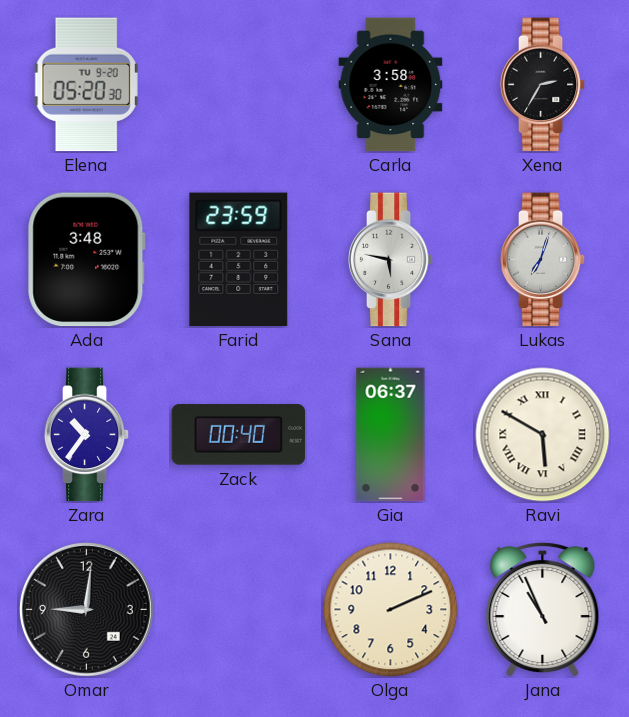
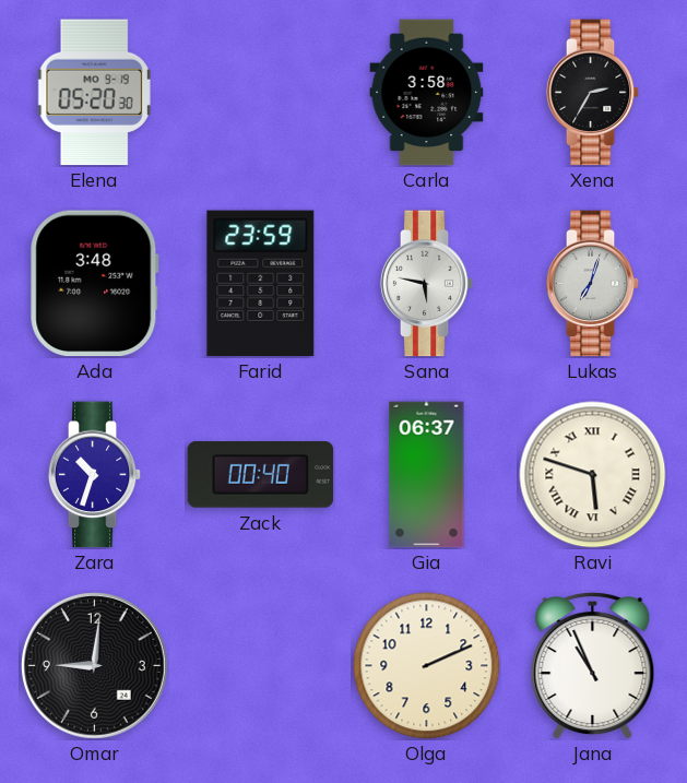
Elena date: TU 9-20 -> MO 9-19 (94, 93)
Zara: 10:36 -> 10:33 (95, 475)
Ravi: 5:50 -> 5:48 (593, 475)
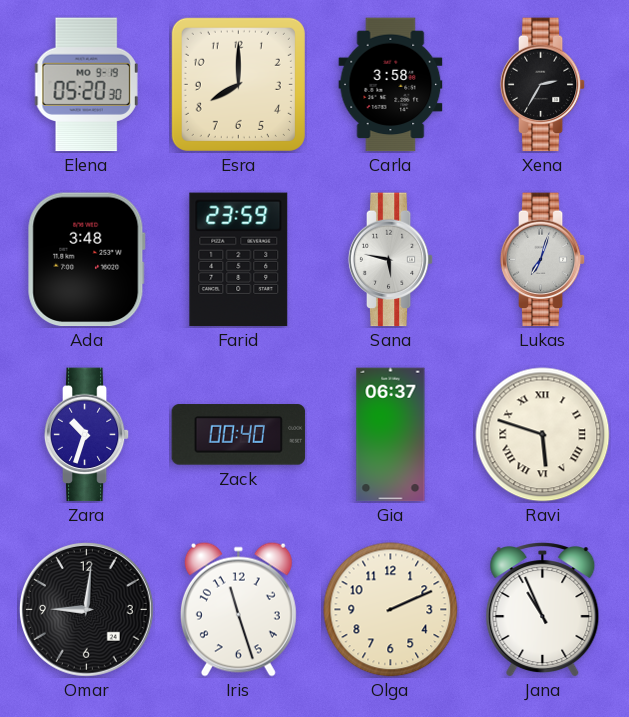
Esra: none -> 8:00 (238, 84)
Iris: none -> 11:27 (238, 609)
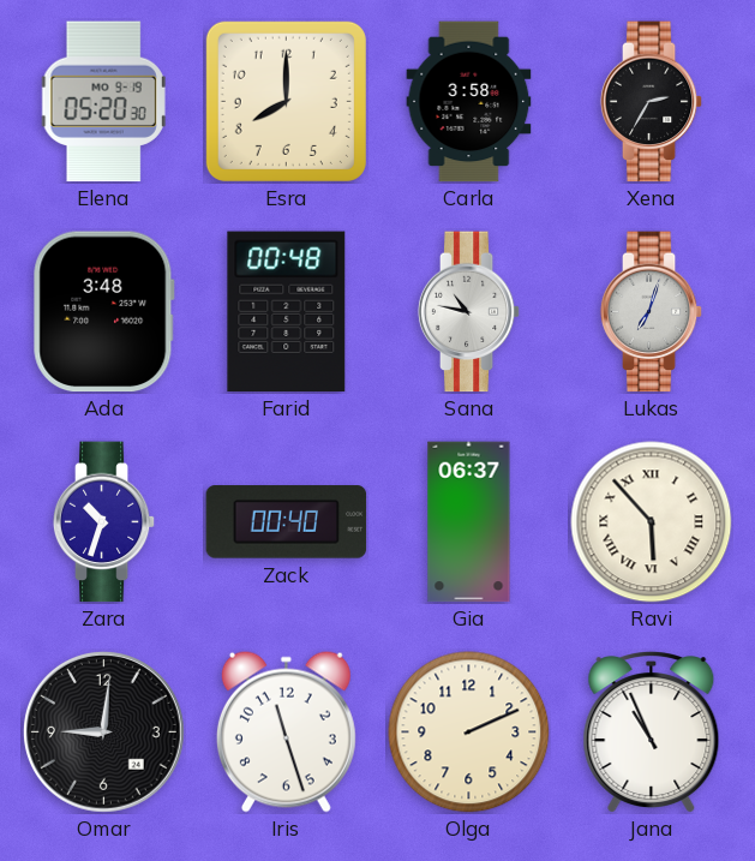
Farid: 23:59 -> 00:48 (287, 312)
Sana: 5:47 -> 10:47 (469, 312)
Ravi: 5:48 -> 5:53 (652, 522)
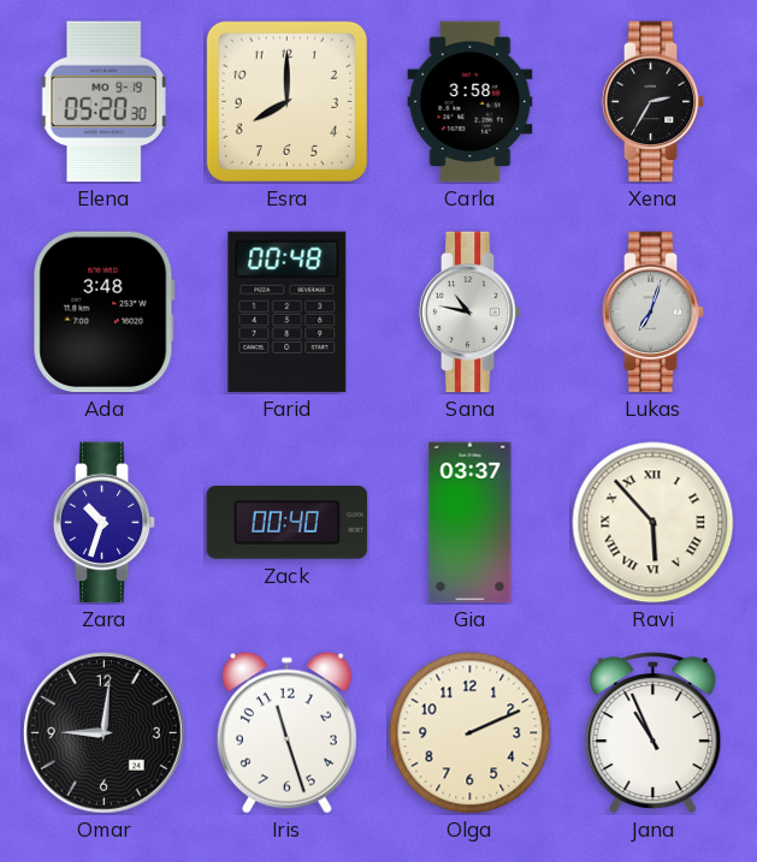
Gia: 06:37 -> 03:37 (471, 523)
